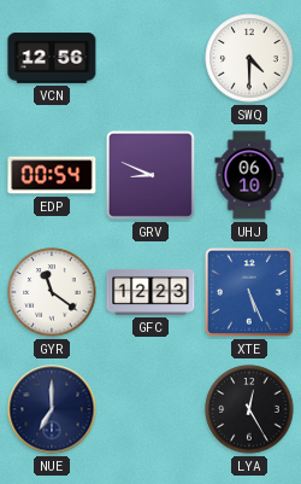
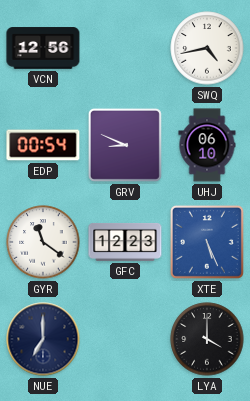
SWQ: 4:30 -> 4:43 (207, 48)
LYA: 12:25 -> 4:00 (207, 339)
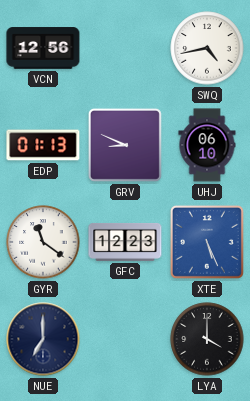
EDP: 00:54 -> 01:13 (43, 145)
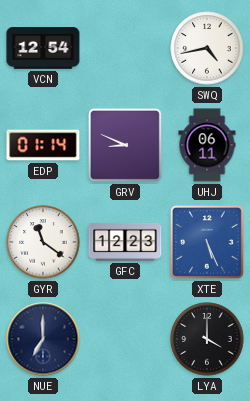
VCN: 12:56 -> 12:54 (43, 48)
EDP: 01:13 -> 01:14 (43, 145)
UHJ: 06:10 -> 06:11 (207, 145)
